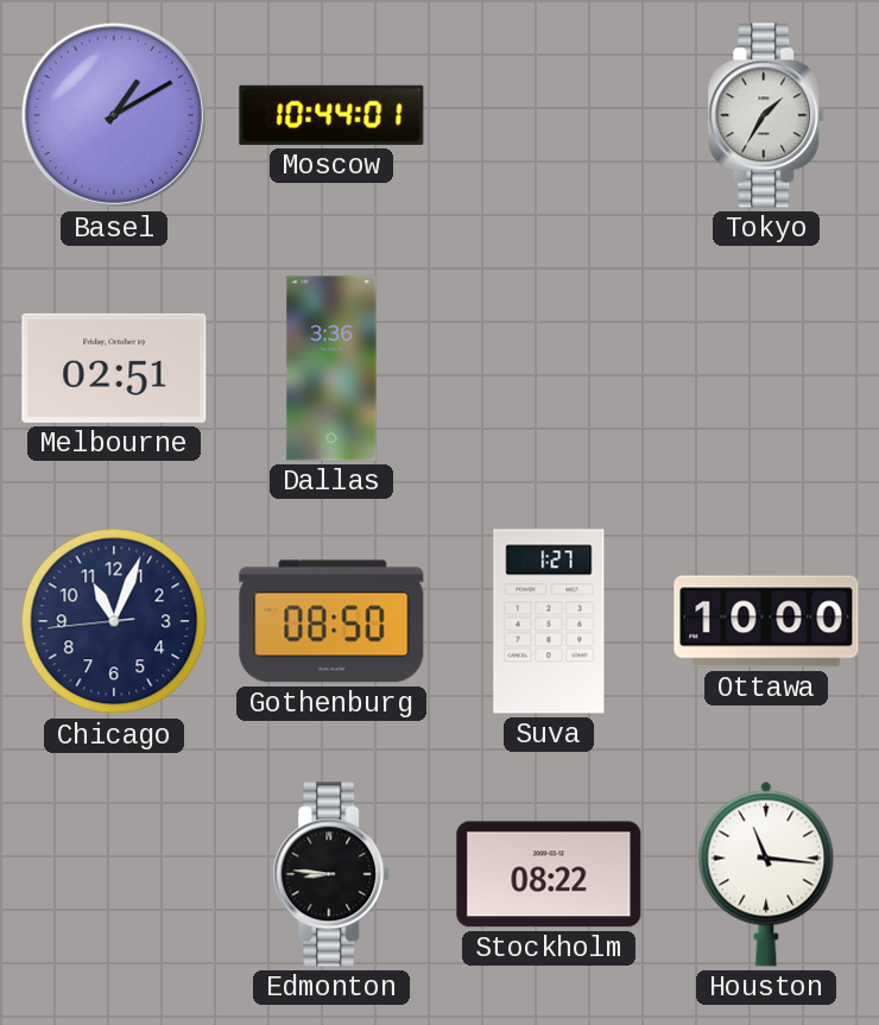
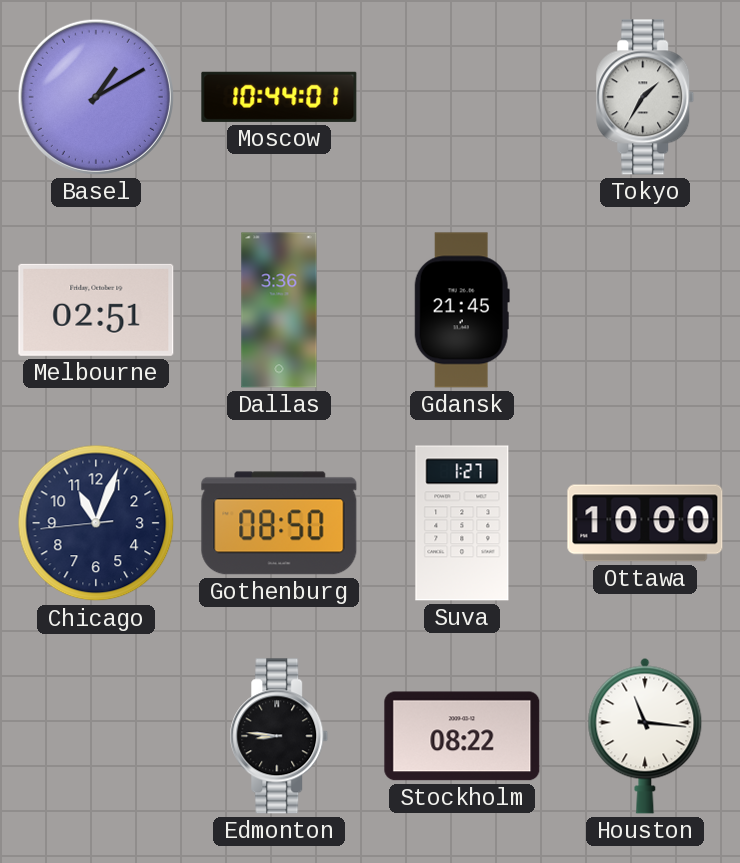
Gdansk: none -> 21:45 (462, 310)
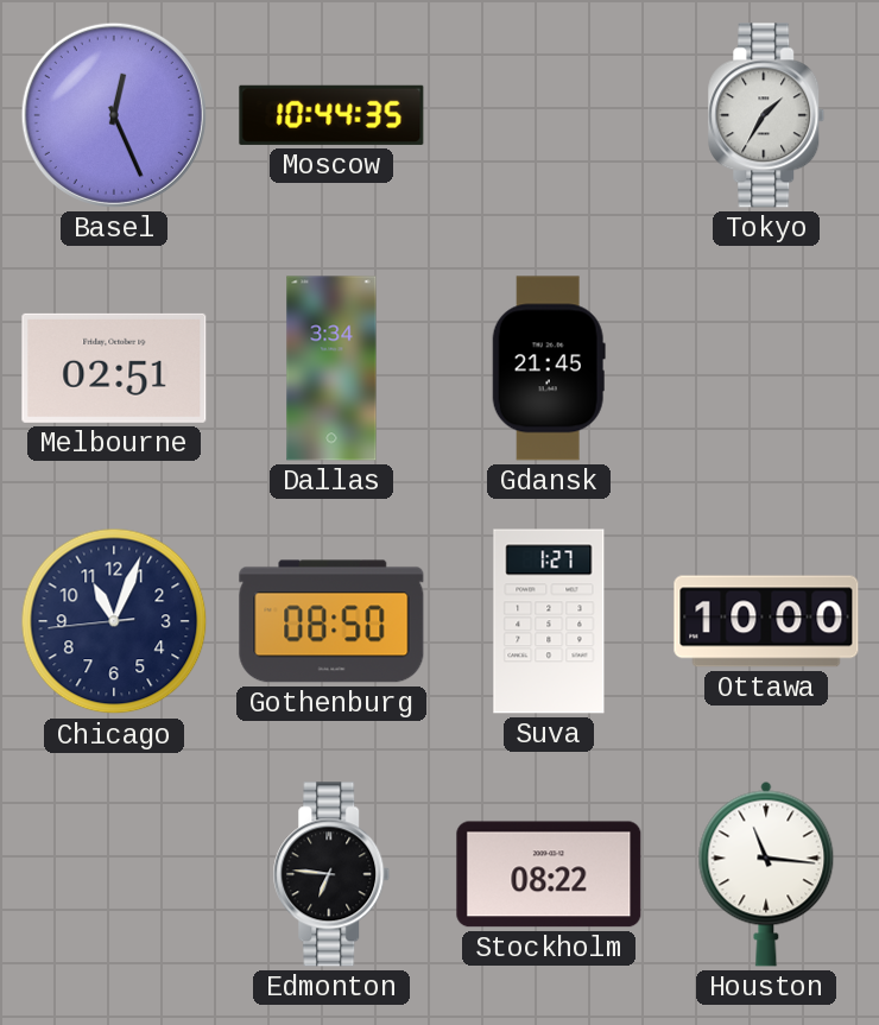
Basel: 1:10 -> 12:26 (114, 115)
Moscow: 10:44:01 -> 10:44:35 (331, 115)
Dallas: 3:36 -> 3:34 (331, 368)
Edmonton: 8:46 -> 6:46 (331, 874)
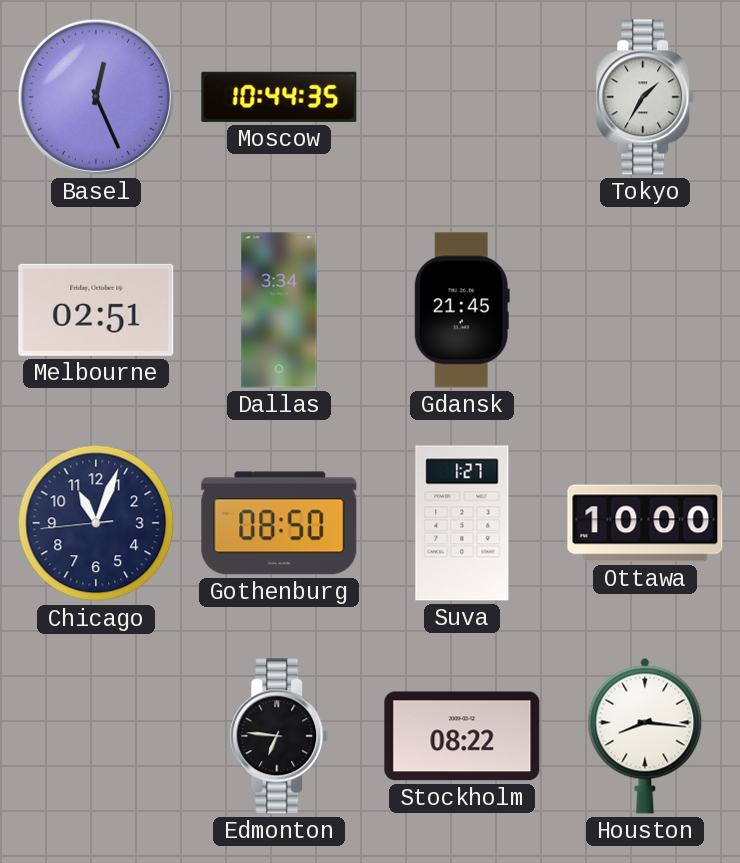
Houston: 11:16 -> 8:16 (645, 736)
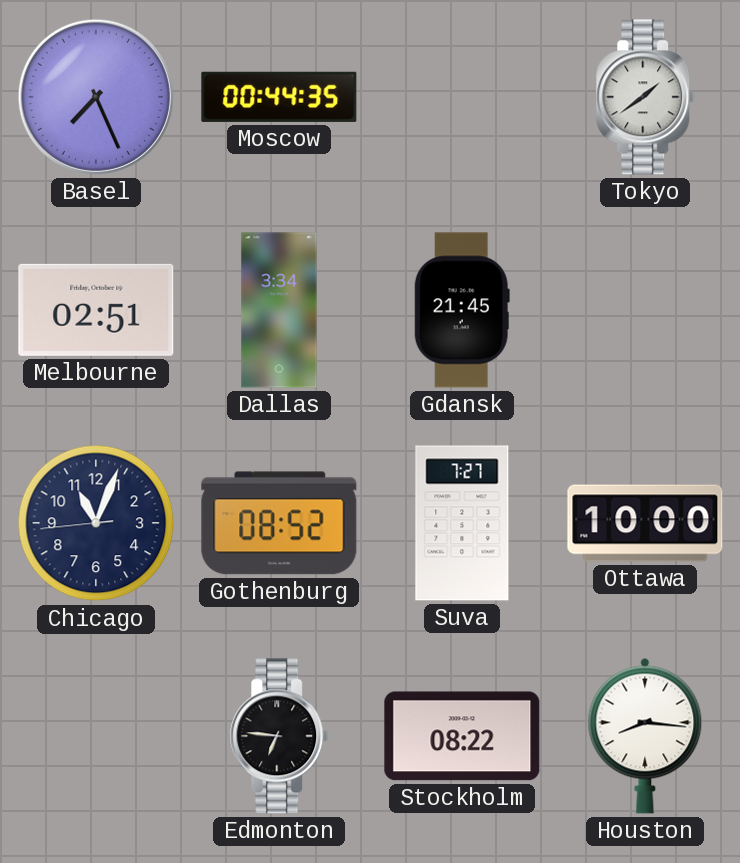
Basel: 12:26 -> 7:26 (96, 97)
Moscow: 10:44 -> 00:44 (279, 97)
Tokyo: 1:35 -> 1:39 (645, 97)
Gothenburg: 08:50 -> 08:52 (279, 523)
Suva: 1:27 -> 7:27 (462, 523)
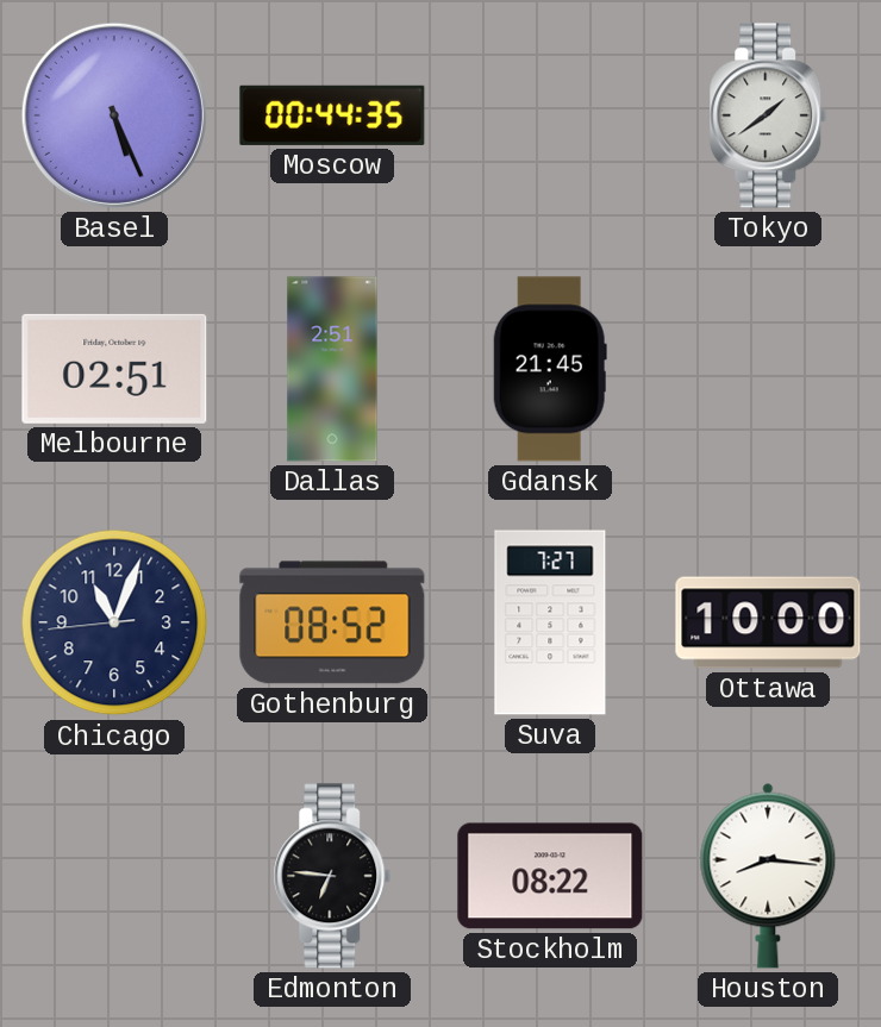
Basel: 7:26 -> 5:26 (114, 115)
Dallas: 3:34 -> 2:51 (332, 369)
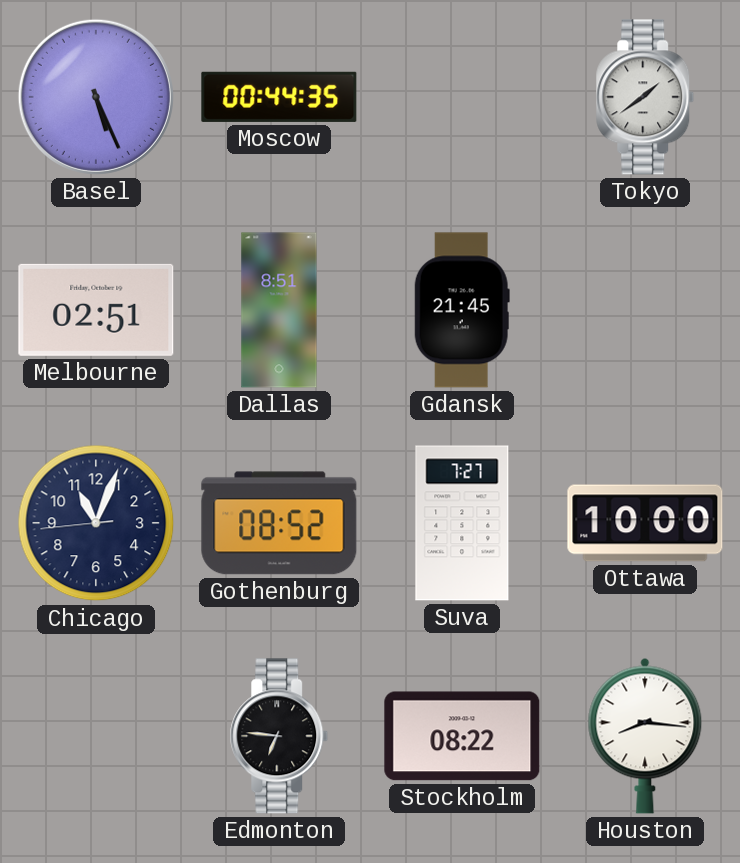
Dallas: 2:51 -> 8:51 (279, 310)
